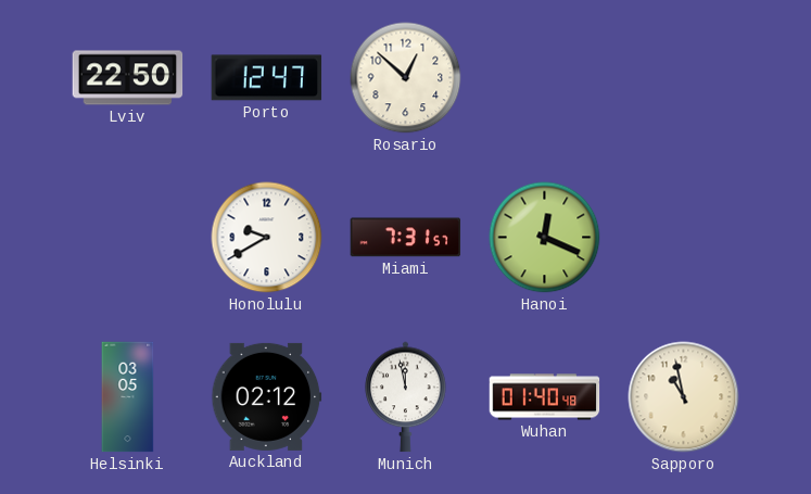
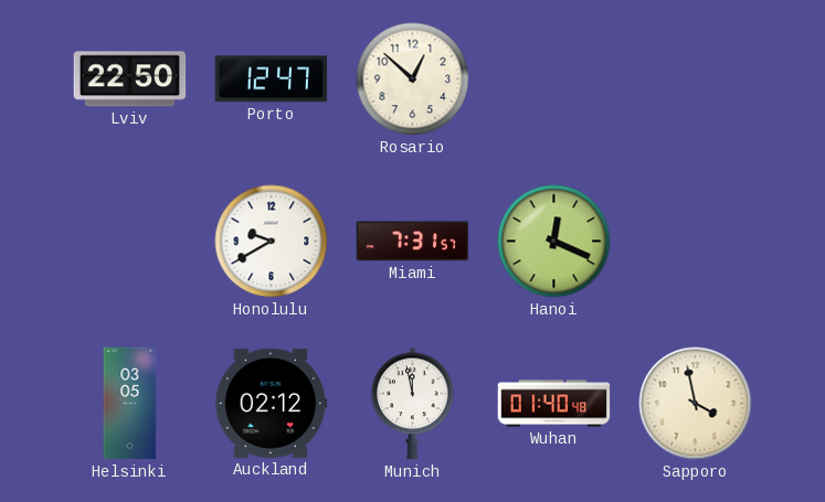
Sapporo: 10:58 -> 3:58 (696, 404)
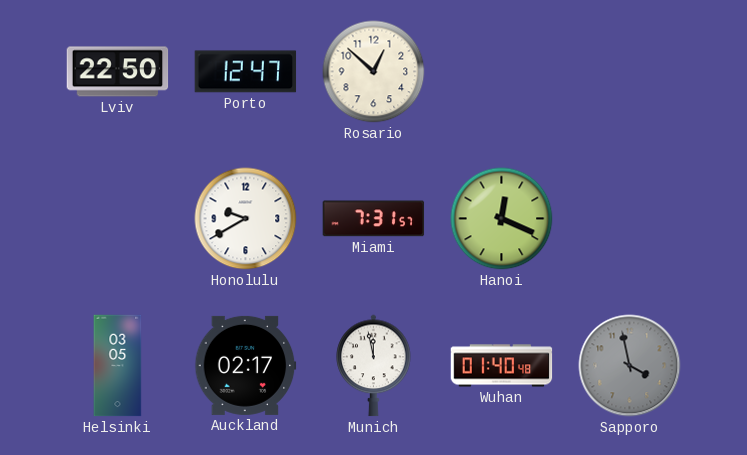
Auckland: 02:12 -> 02:17 (246, 365)
Sapporo dial: cream -> grey (630, 366)
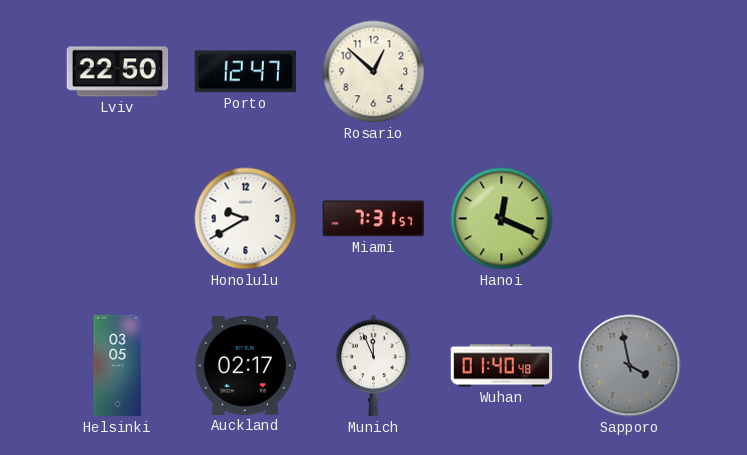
Munich: 11:58 -> 11:56 (374, 366)
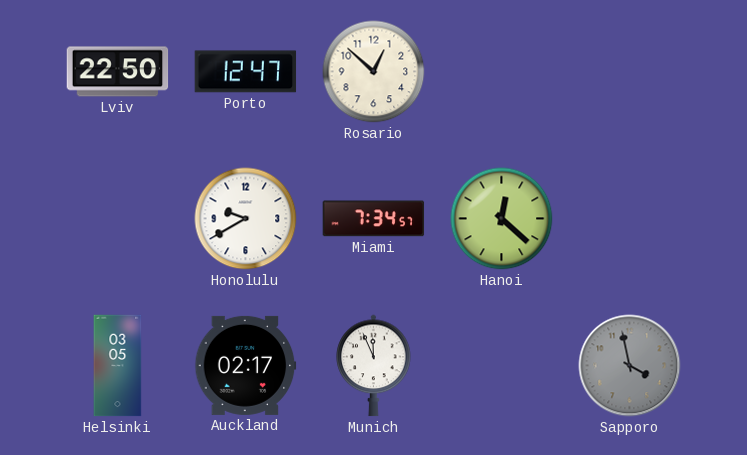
Miami: 7:31 -> 7:34 (374, 219)
Hanoi: 12:19 -> 12:22 (502, 219)
Wuhan: 01:40 -> none (502, 366)
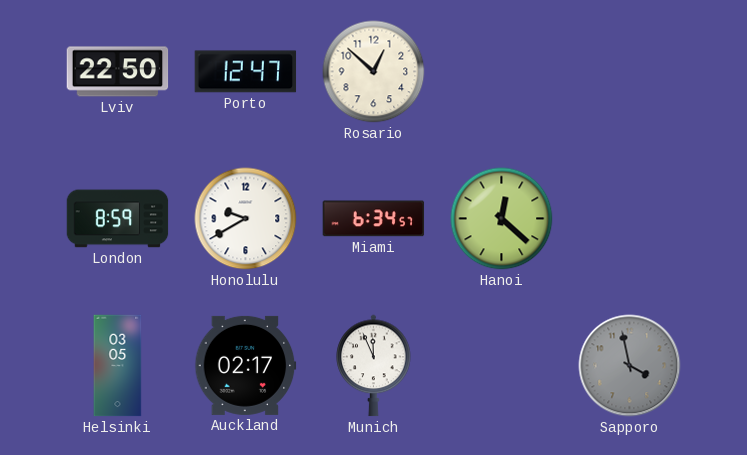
London: none -> 8:59 (118, 219)
Miami: 7:34 -> 6:34 (374, 219)
